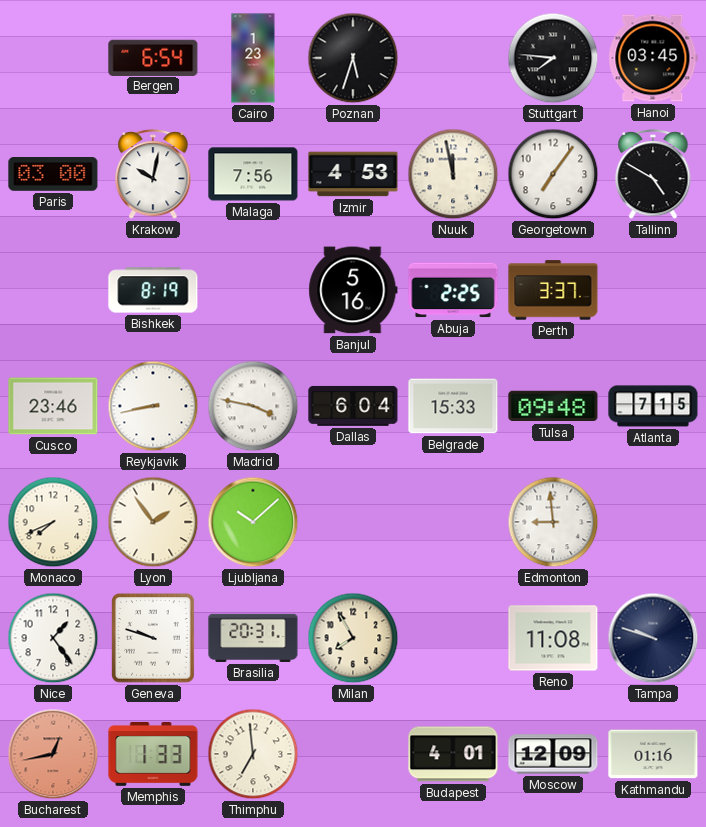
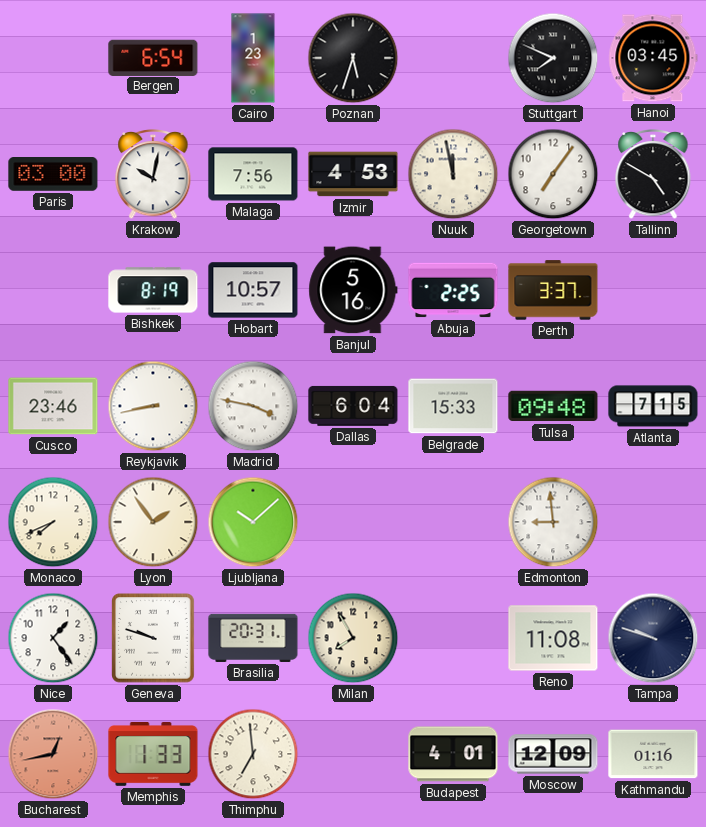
Stuttgart: 7:46 -> 7:49 (553, 58)
Hobart: none -> 10:57 (253, 290)
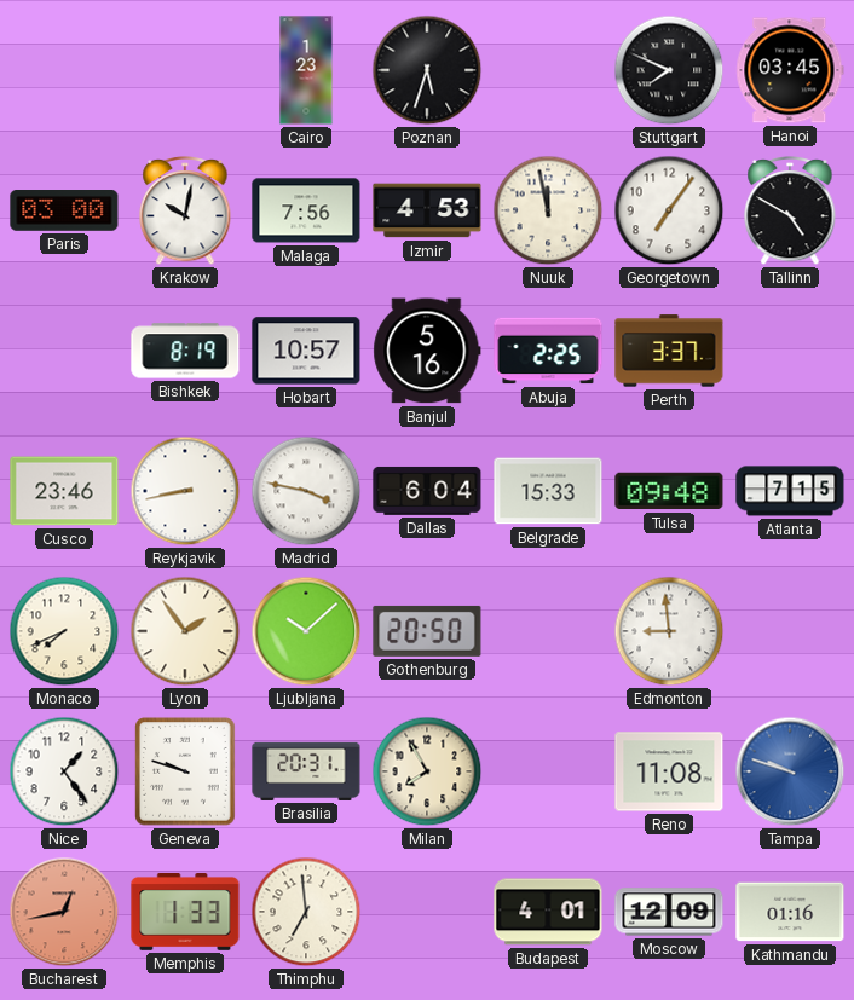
Bergen: 6:54 -> none (153, 57)
Gothenburg: none -> 20:50 (427, 631)
Tampa dial: navy -> blue (790, 771)
